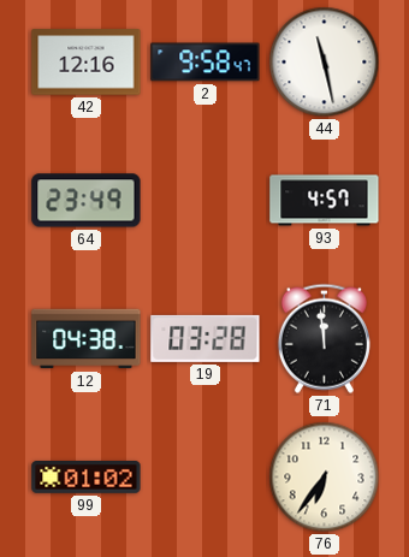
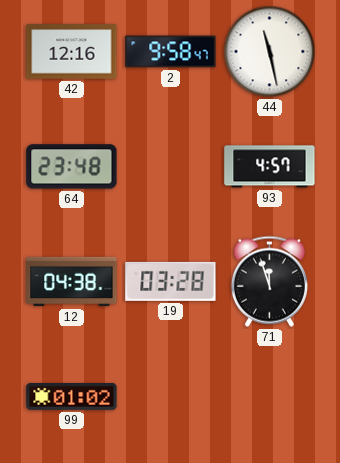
64: 23:49 -> 23:48 (72, 167)
71: 11:59 -> 11:57 (269, 281)
76: 6:36 -> none (325, 478)
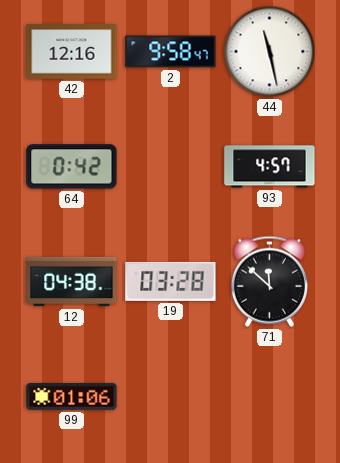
64: 23:48 -> 0:42 (72, 167)
71: 11:57 -> 11:52 (269, 281)
99: 01:02 -> 01:06 (72, 397)
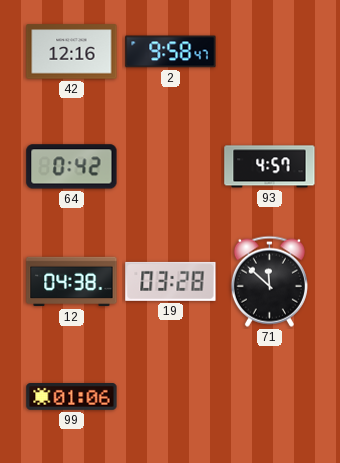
44: 11:28 -> none (270, 52)
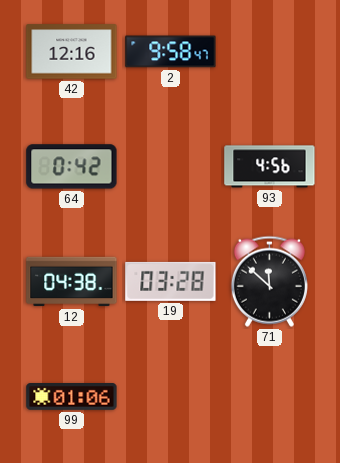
93: 4:57 -> 4:56 (270, 167)
